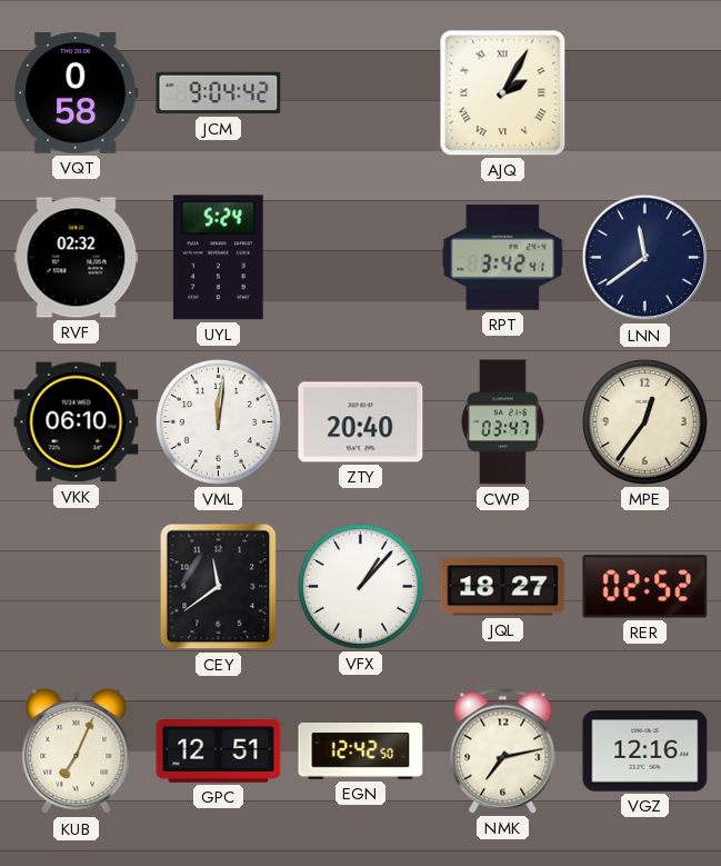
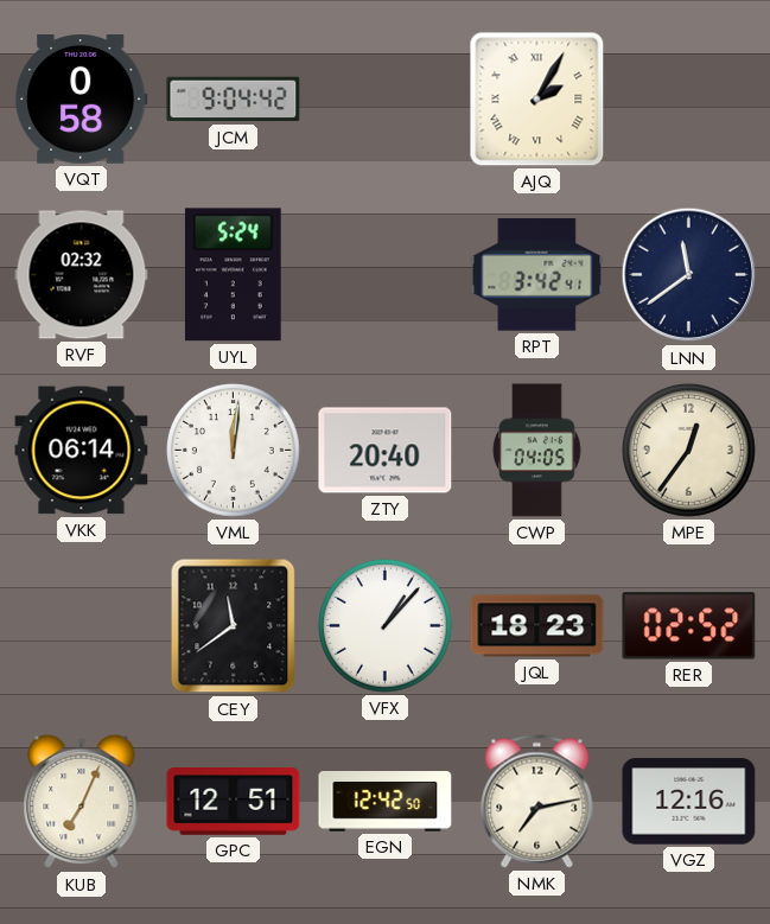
VKK: 06:10 -> 06:14 (82, 451)
CWP: 03:47 -> 04:05 (537, 451)
JQL: 18:27 -> 18:23 (537, 626)
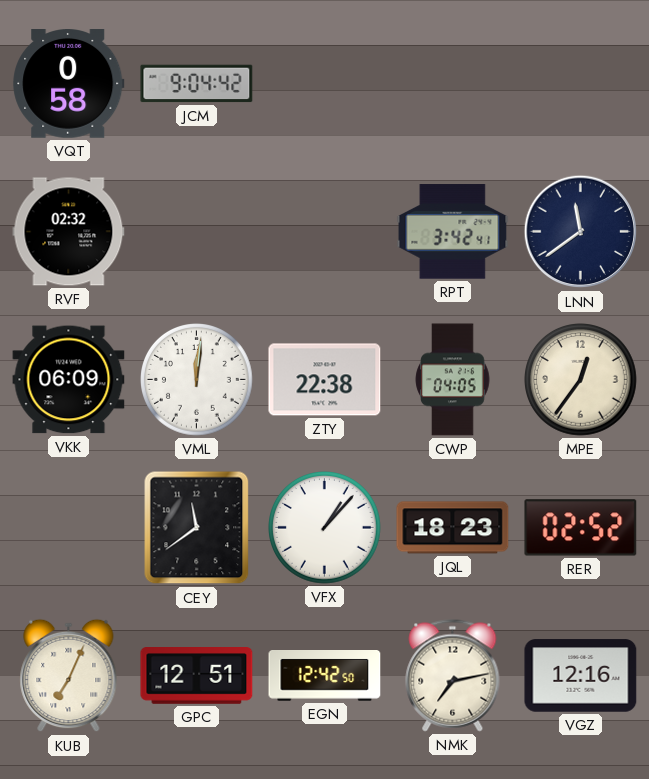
AJQ: 2:05 -> none (537, 100)
UYL: 5:24 -> none (233, 275)
VKK: 06:14 -> 06:09 (69, 380)
ZTY: 20:40 -> 22:38 (325, 380)
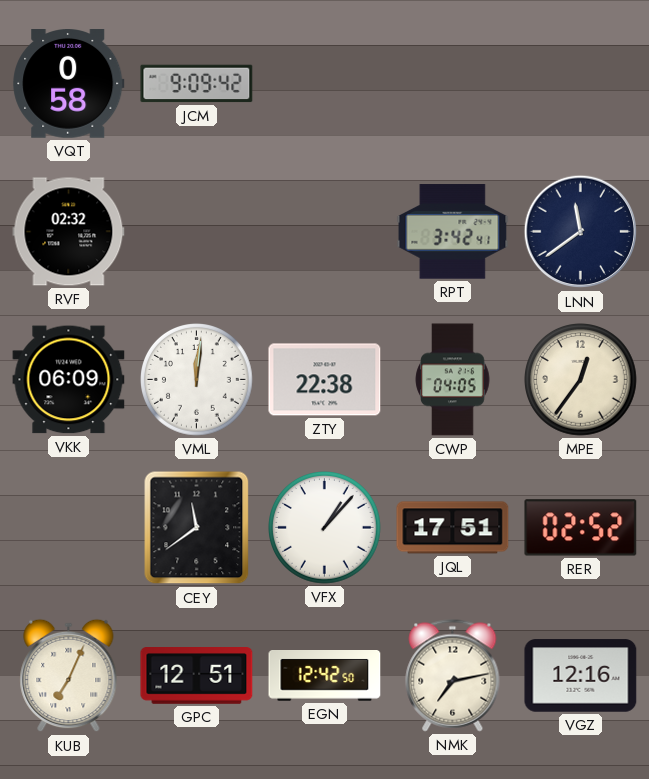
JCM: 9:04 -> 9:09 (197, 84)
JQL: 18:23 -> 17:51 (453, 528)
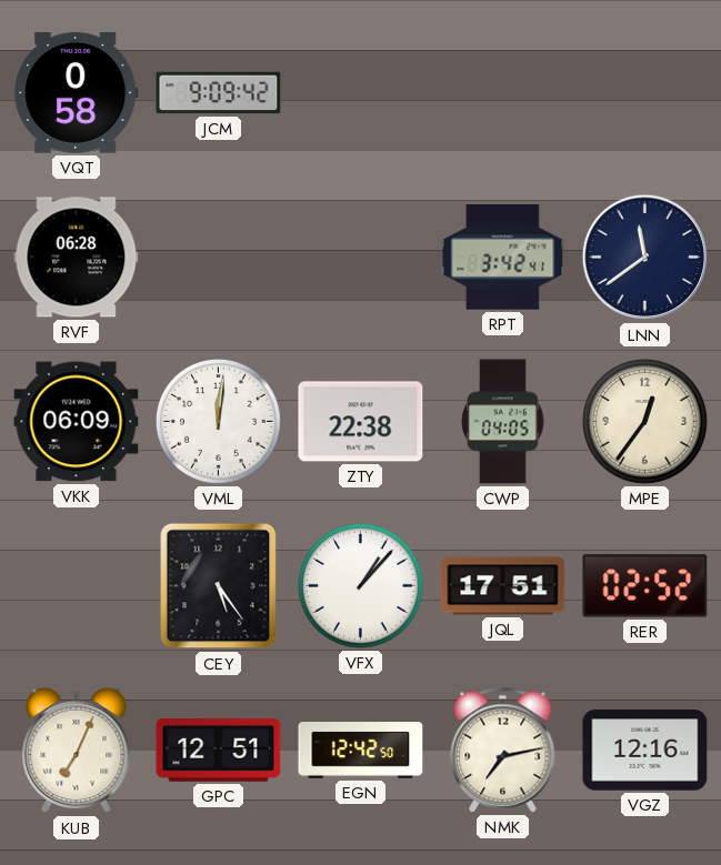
RVF: 02:32 -> 06:28 (77, 258)
CEY: 11:39 -> 5:24 (219, 586)
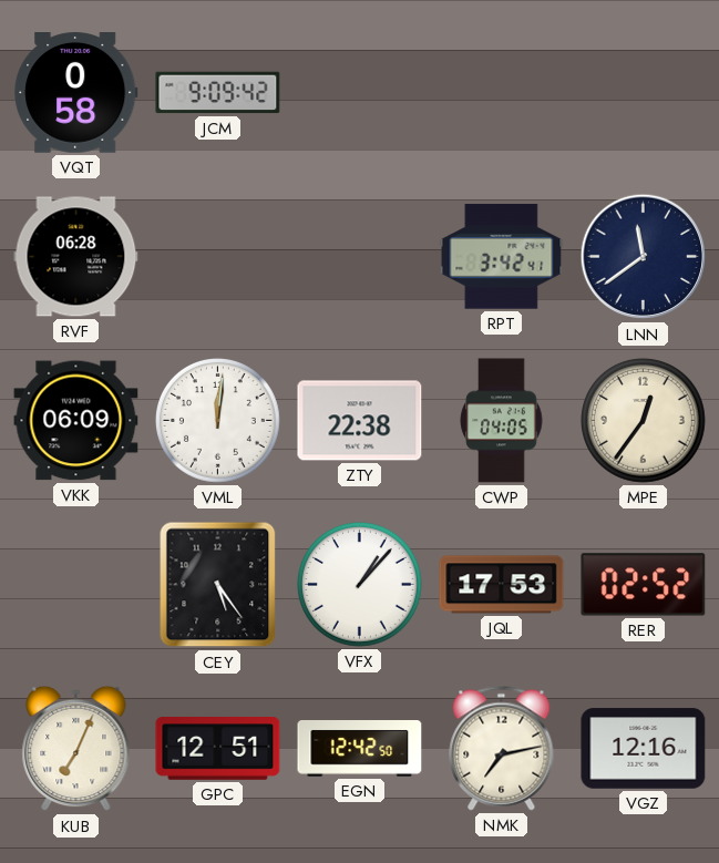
JQL: 17:51 -> 17:53 (502, 585)
